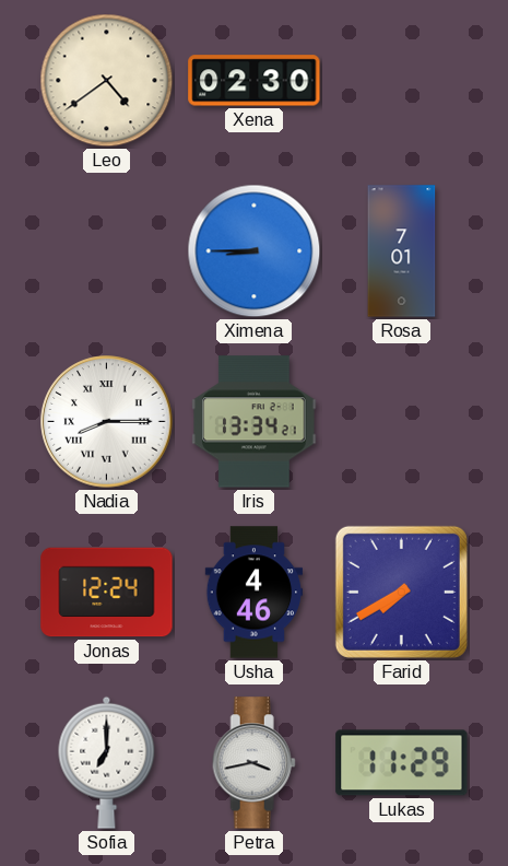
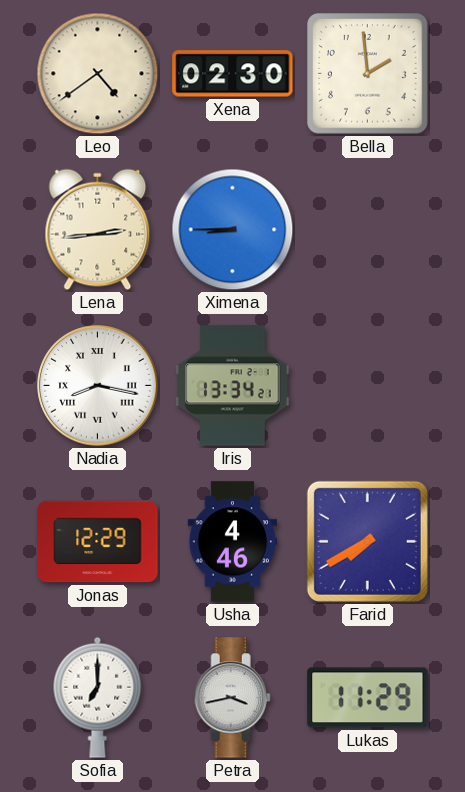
Bella: none -> 1:59 (368, 74)
Lena: none -> 2:44 (98, 230)
Rosa: 7:01 -> none (402, 251)
Nadia: 8:15 -> 8:17 (98, 386)
Jonas: 12:24 -> 12:29 (98, 542)
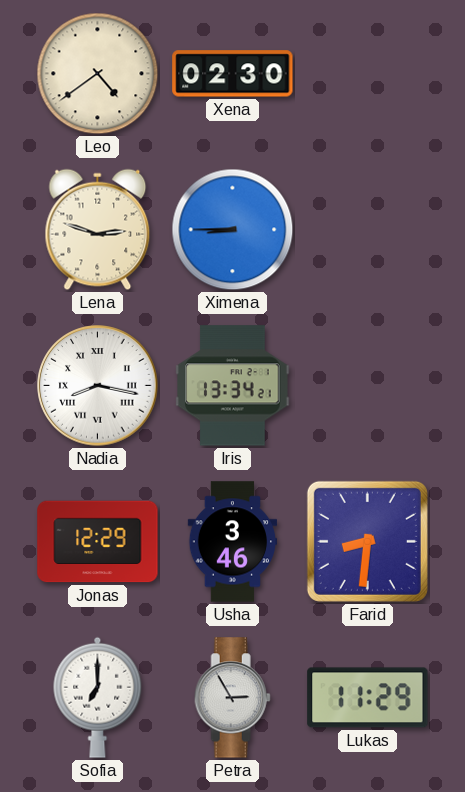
Bella: 1:59 -> none (368, 74)
Lena: 2:44 -> 2:48 (98, 230)
Usha: 4:46 -> 3:46 (233, 542)
Farid: 7:40 -> 8:31 (367, 541)
Petra: 3:43 -> 2:55 (232, 698)
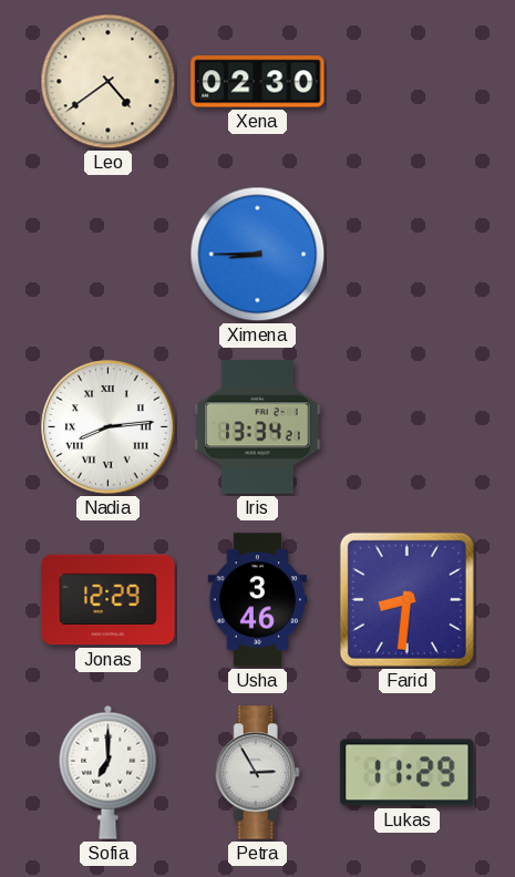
Lena: 2:48 -> none (98, 230)
Nadia: 8:17 -> 8:14 (109, 427)
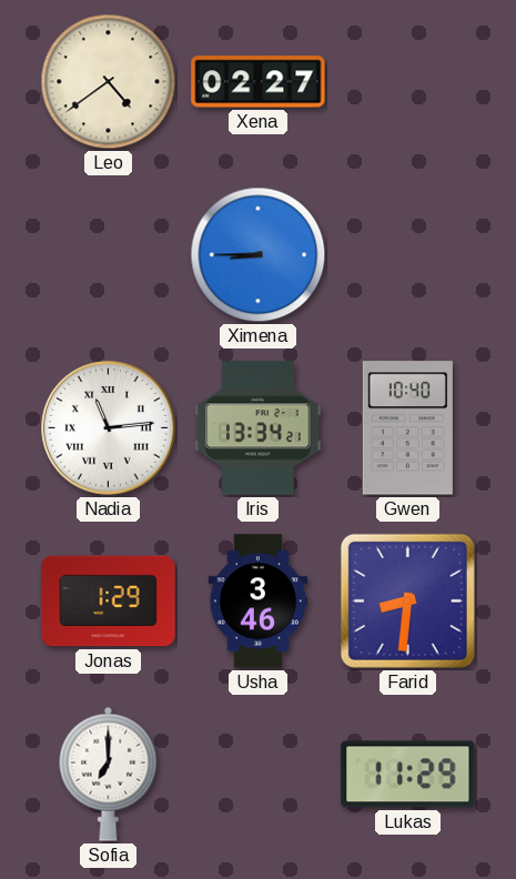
Xena: 02:30 -> 02:27 (259, 82)
Nadia: 8:14 -> 11:14 (109, 428)
Gwen: none -> 10:40 (407, 428)
Jonas: 12:29 -> 1:29 (109, 602)
Petra: 2:55 -> none (257, 773)
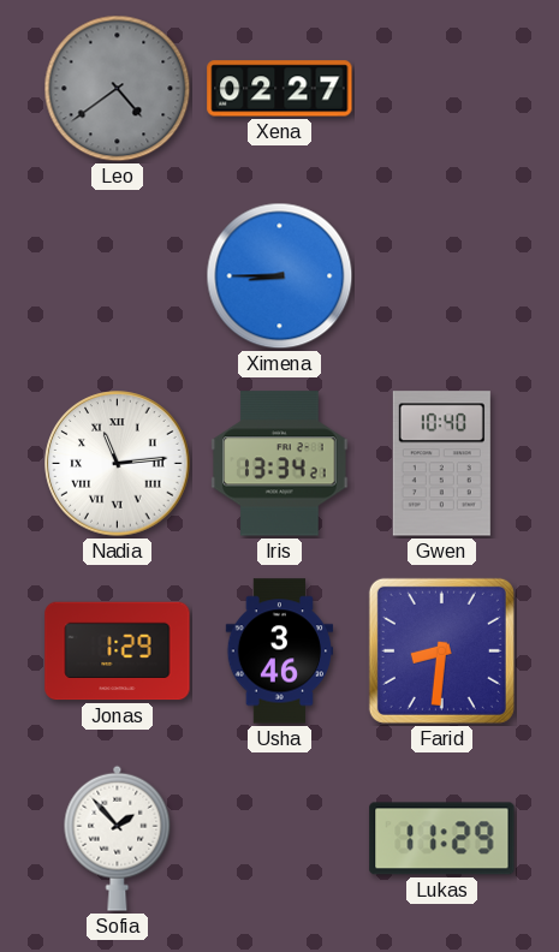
Leo dial: cream -> grey (118, 89)
Sofia: 7:00 -> 1:53 (118, 838)
